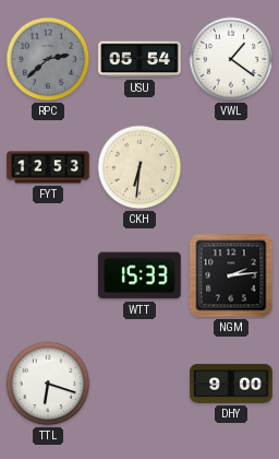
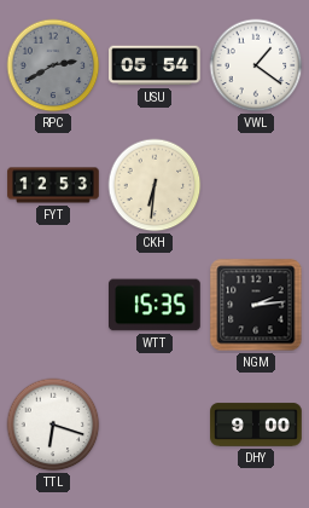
RPC: 2:38 -> 2:40 (53, 65)
WTT: 15:33 -> 15:35 (154, 305)
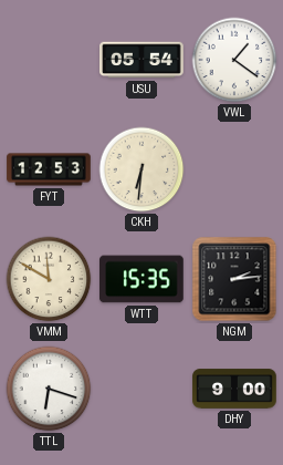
RPC: 2:40 -> none (53, 65)
VMM: none -> 11:50 (49, 279)
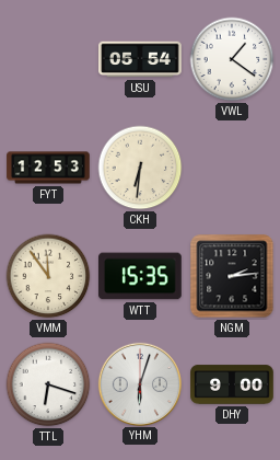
VMM: 11:50 -> 11:54 (48, 276)
YHM: none -> 6:03 (139, 383)
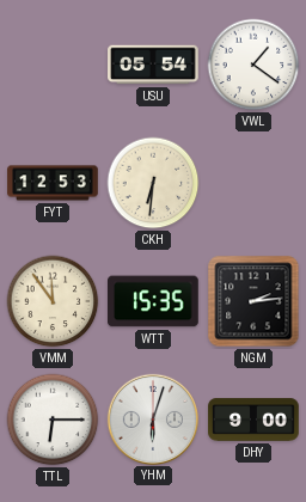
TTL: 6:18 -> 6:15 (53, 420)
